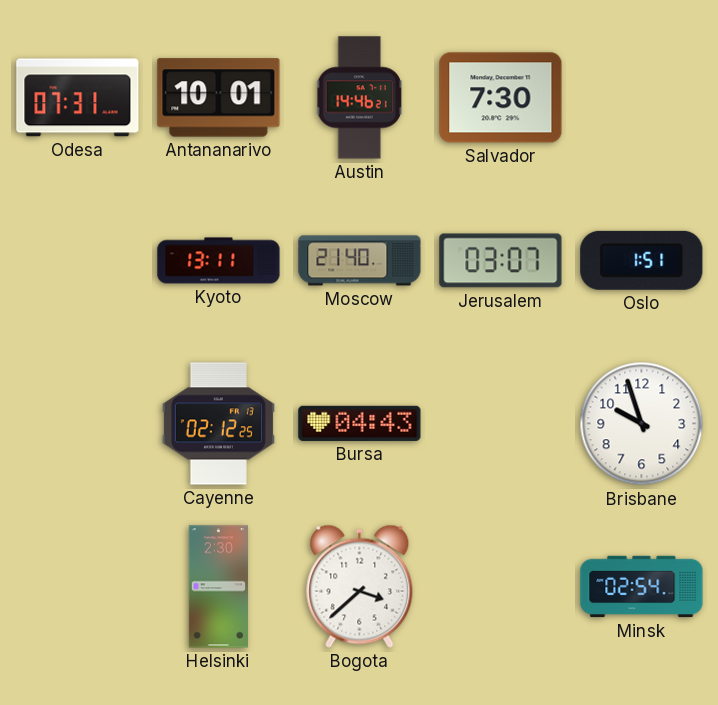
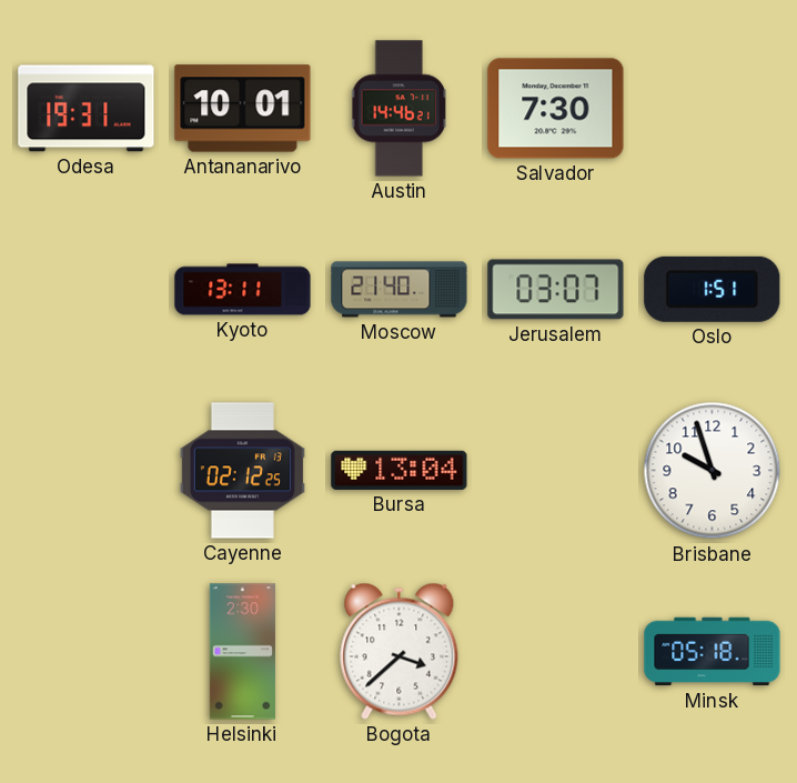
Odesa: 07:31 -> 19:31 (87, 109)
Bursa: 04:43 -> 13:04 (400, 470)
Minsk: 02:54 -> 05:18 (713, 652)
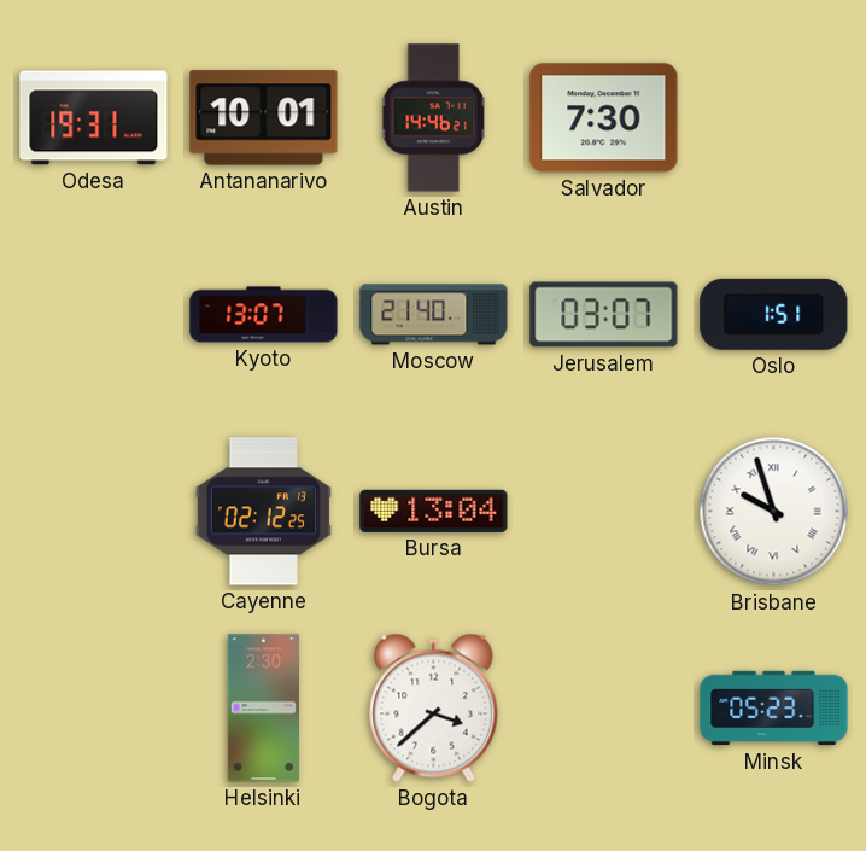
Kyoto: 13:11 -> 13:07 (264, 315)
Brisbane numerals: Arabic -> Roman (774, 512)
Minsk: 05:18 -> 05:23 (774, 709)
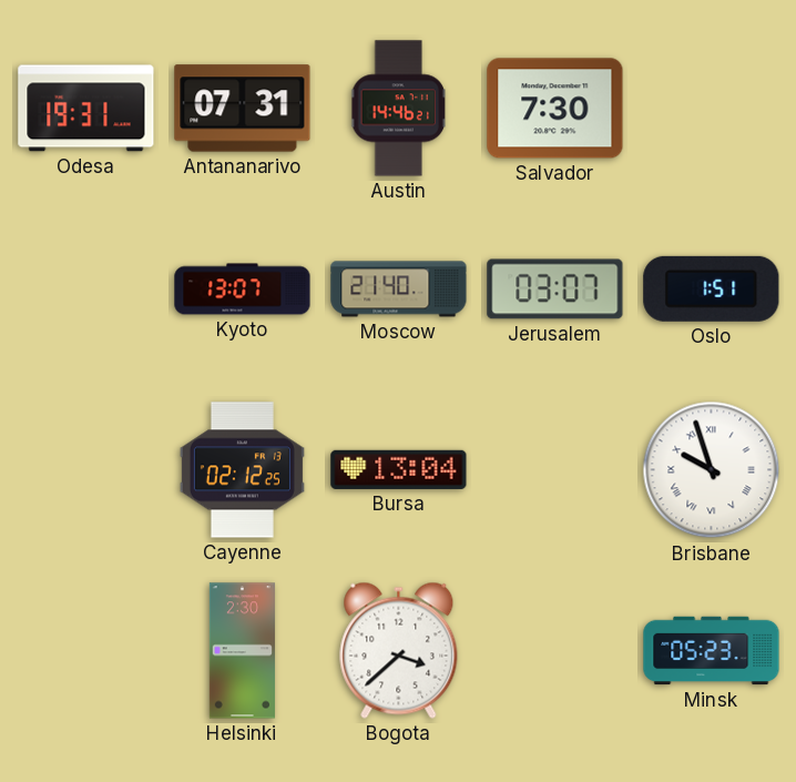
Antananarivo: 10:01 -> 07:31 (243, 109)
